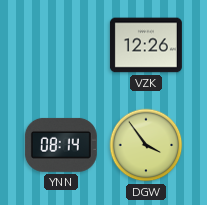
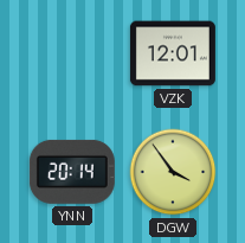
VZK: 12:26 -> 12:01 (173, 53)
YNN: 08:14 -> 20:14 (72, 172)
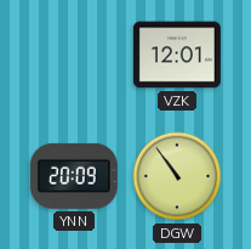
YNN: 20:14 -> 20:09 (74, 176)
DGW: 3:54 -> 10:54 (177, 176)
